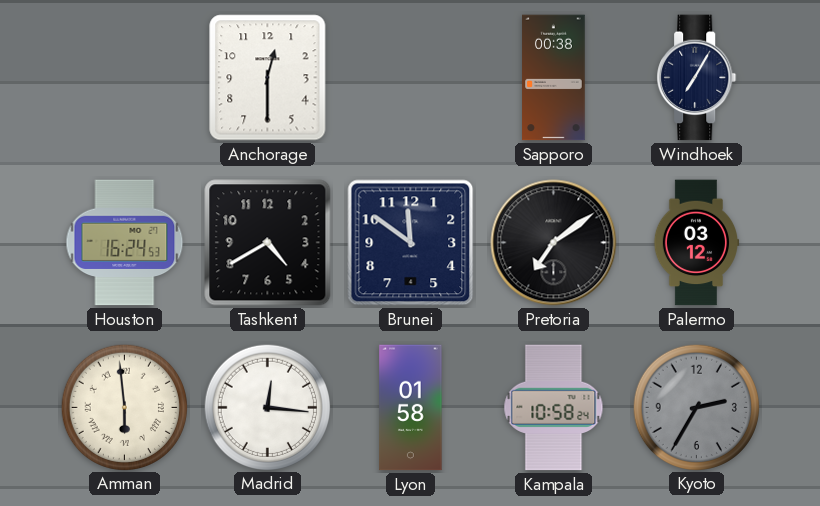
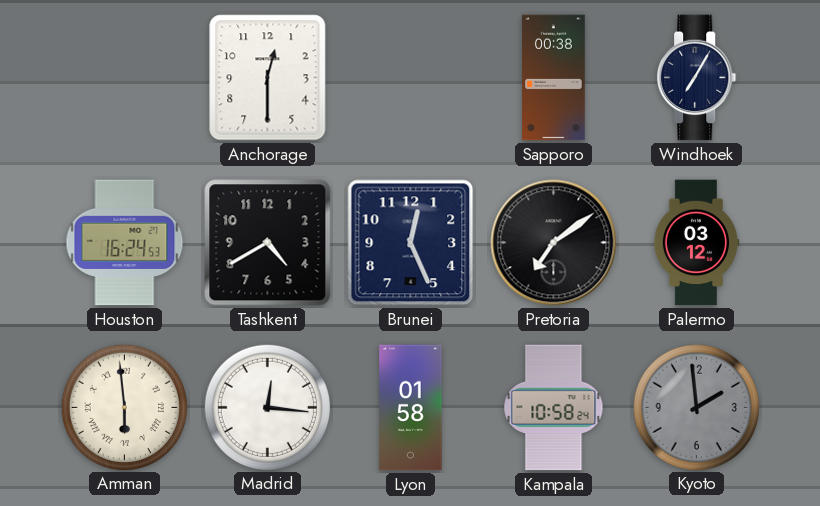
Brunei: 11:51 -> 12:26 (411, 243)
Kyoto: 2:35 -> 1:59 (696, 407)
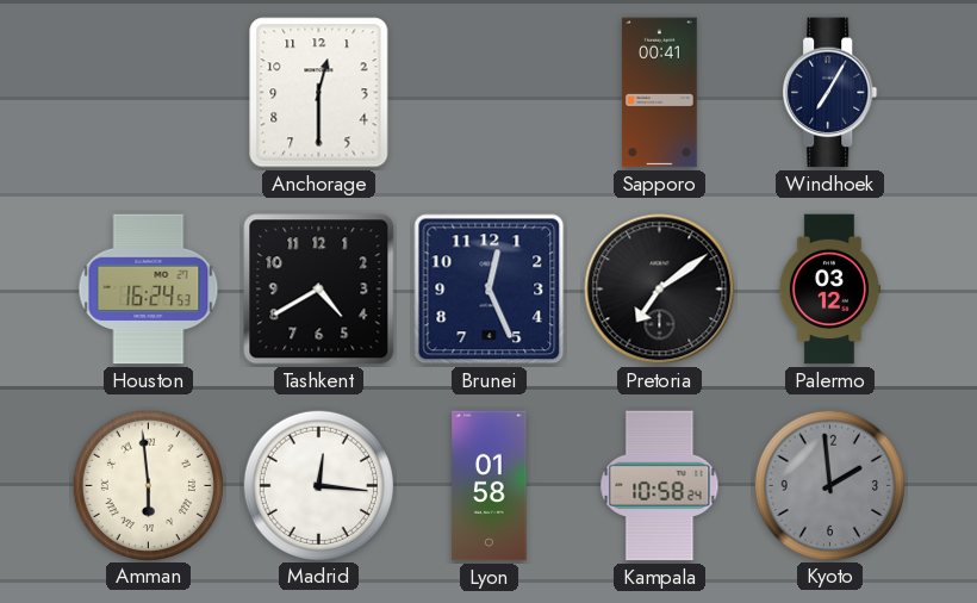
Sapporo: 00:38 -> 00:41 (660, 93)
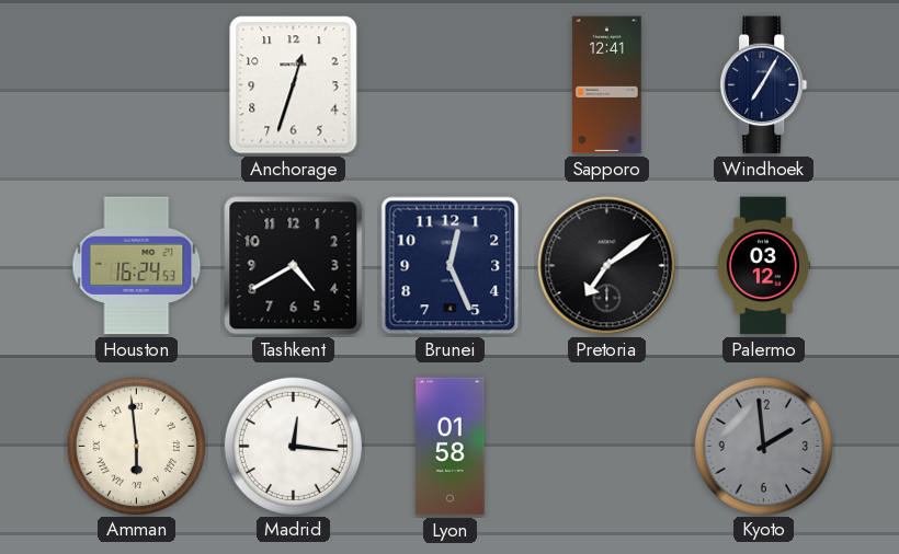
Anchorage: 12:30 -> 12:33 (294, 85)
Sapporo: 00:41 -> 12:41 (607, 85)
Kampala: 10:58 -> none (660, 486)
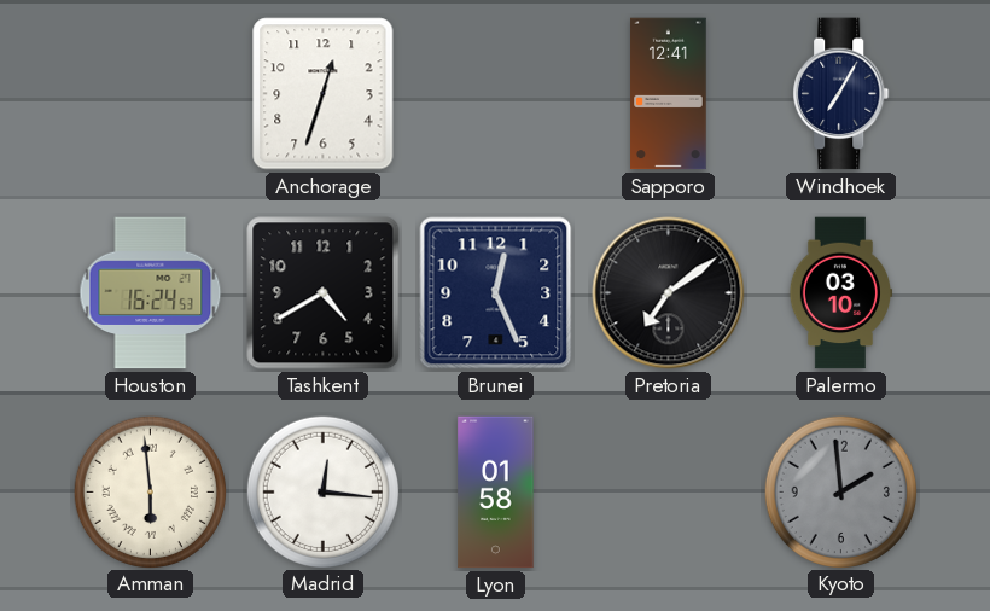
Palermo: 03:12 -> 03:10 (840, 293)
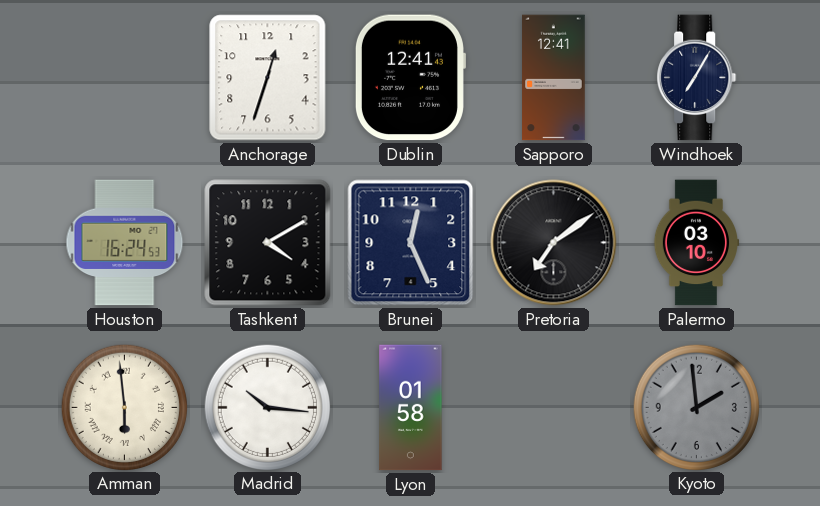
Dublin: none -> 12:41 (409, 78)
Tashkent: 4:40 -> 4:10 (268, 243)
Madrid: 12:16 -> 10:16 (267, 407)
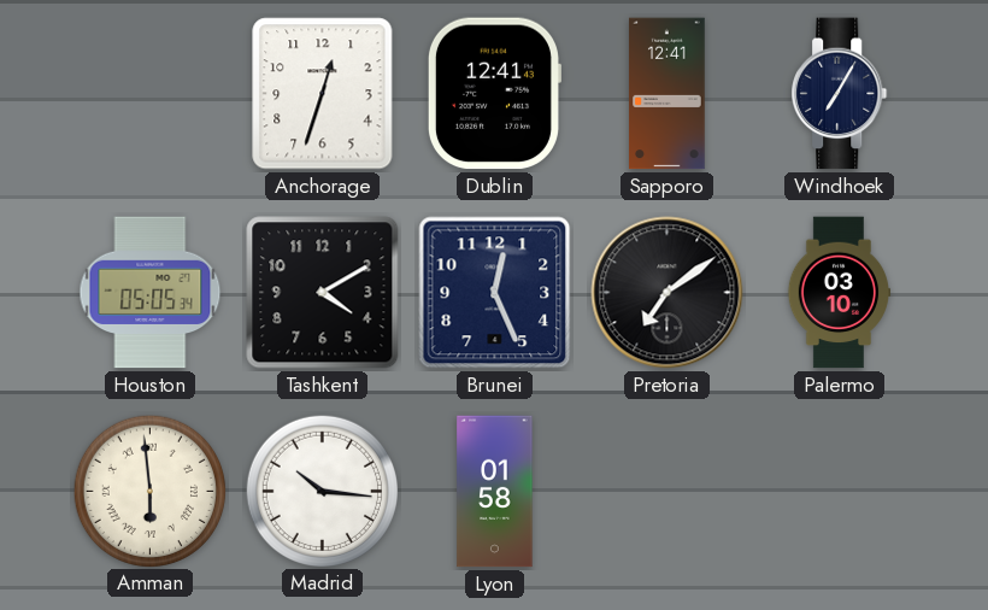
Houston: 16:24 -> 05:05 (151, 293)
Kyoto: 1:59 -> none (696, 407)
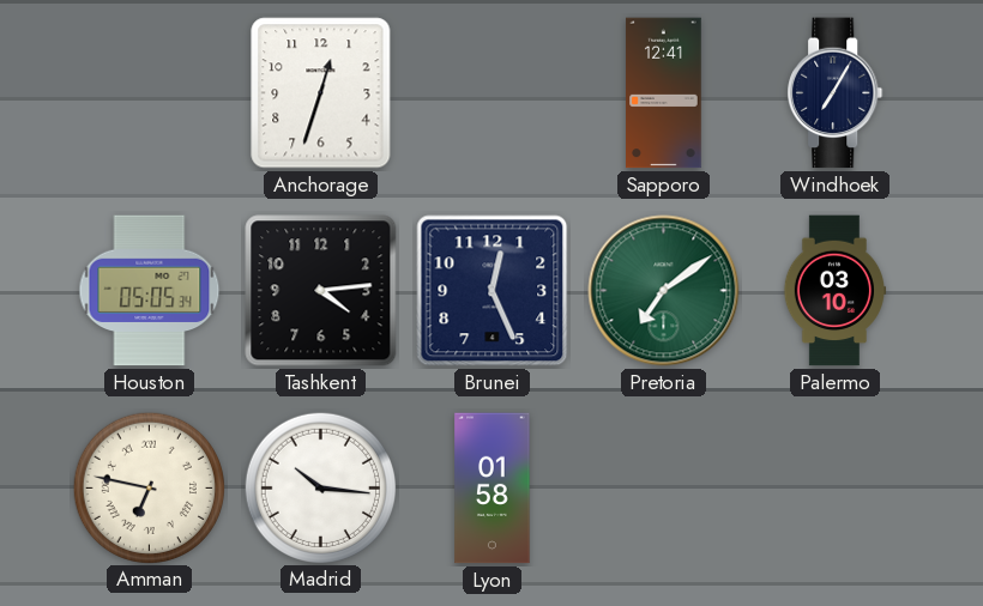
Dublin: 12:41 -> none (493, 94)
Tashkent: 4:10 -> 4:14 (321, 291)
Pretoria dial: black -> green (664, 291)
Amman: 5:59 -> 6:47 (149, 487)
